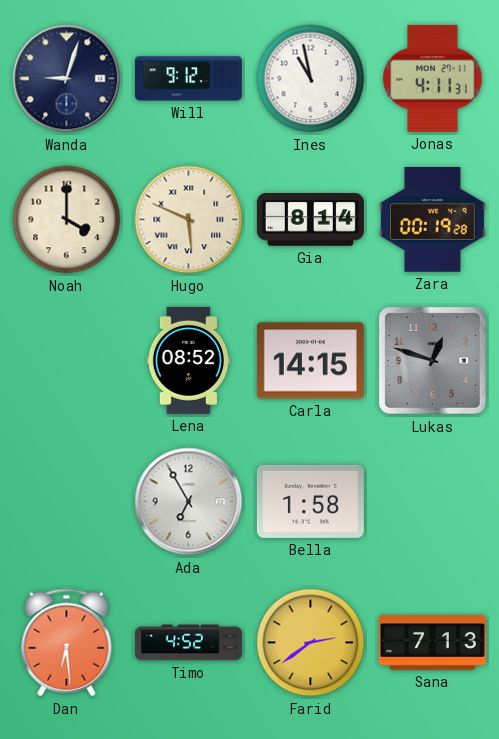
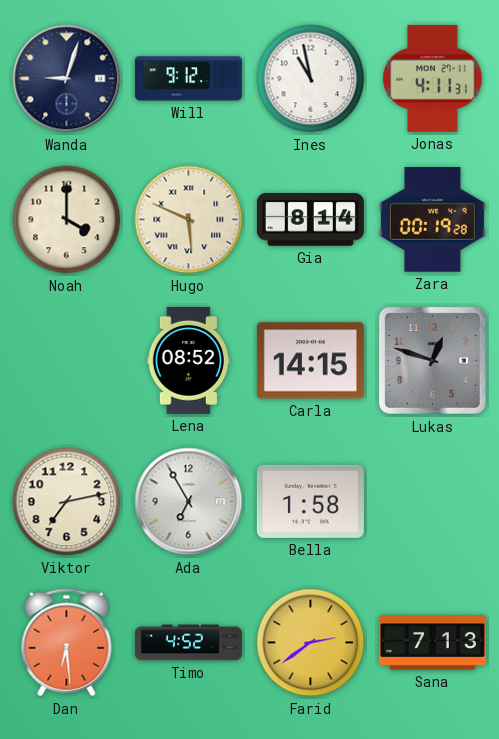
Viktor: none -> 7:13 (67, 502)
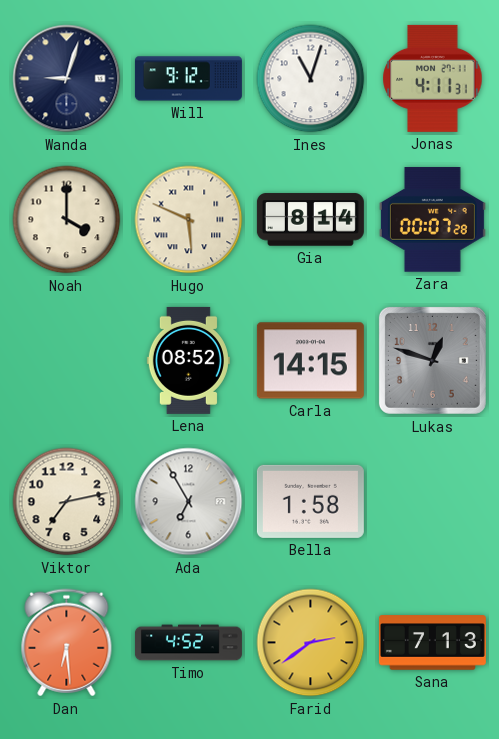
Ines: 10:58 -> 11:03 (311, 79)
Zara: 00:19 -> 00:07 (432, 220)
